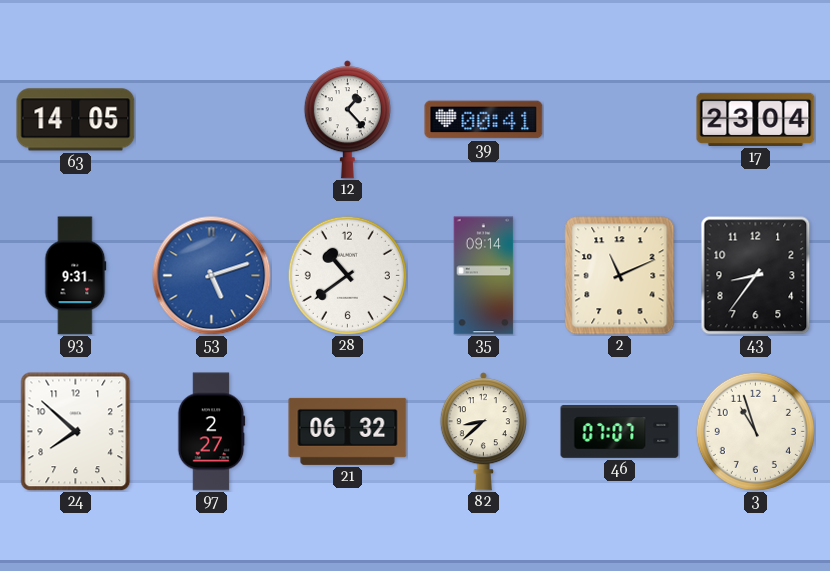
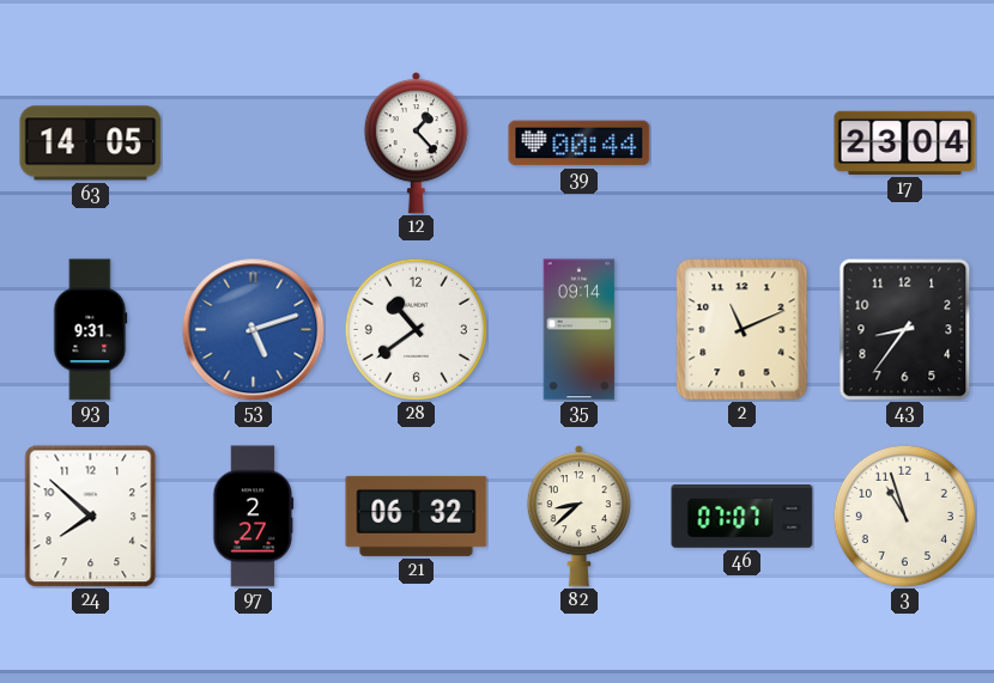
39: 00:41 -> 00:44 (580, 144)
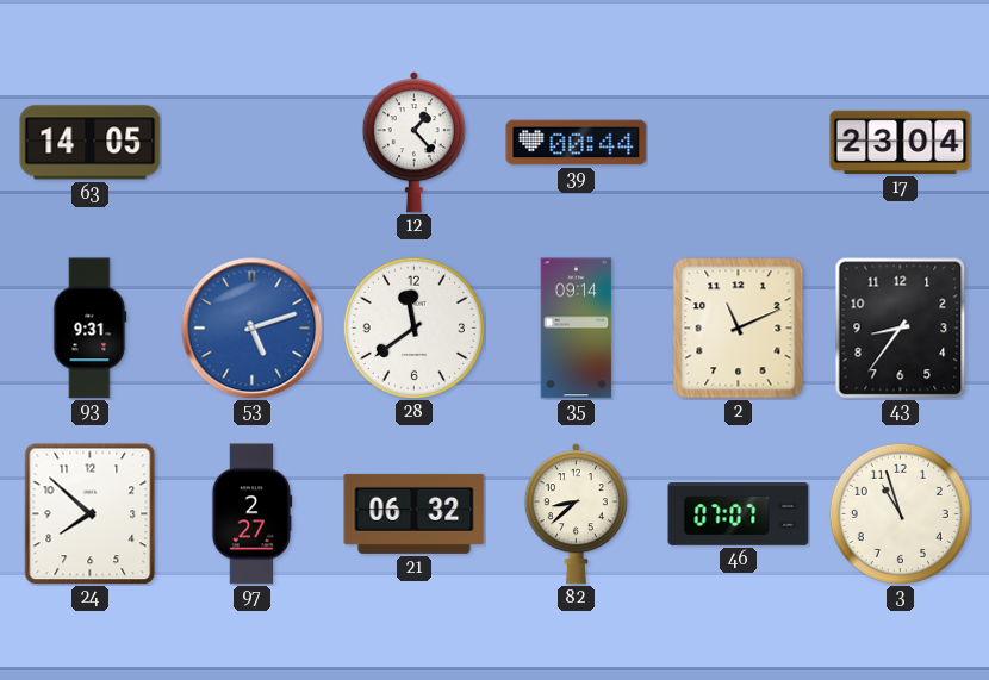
28: 10:39 -> 11:39 (413, 327)
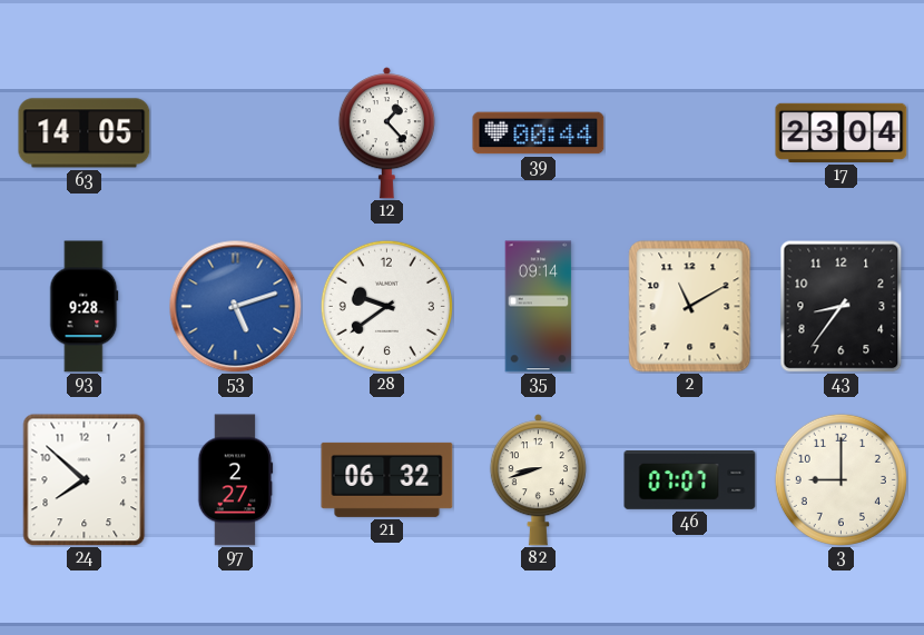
93: 9:31 -> 9:28 (83, 307)
28: 11:39 -> 9:39 (386, 306)
2: 11:11 -> 11:10 (690, 307)
82: 8:38 -> 8:42 (538, 480)
3: 10:57 -> 9:00 (841, 479)
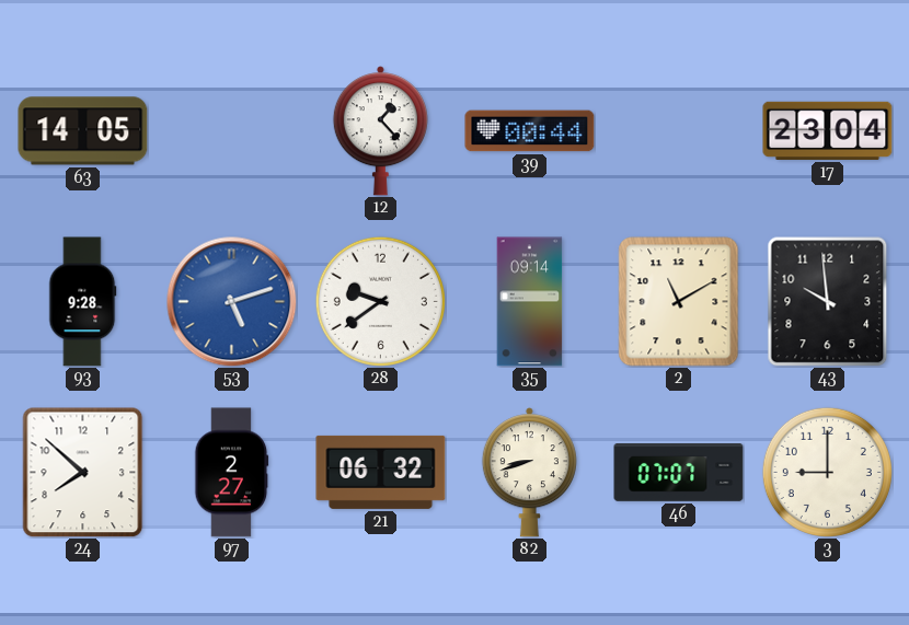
43: 8:36 -> 9:59 (828, 301)
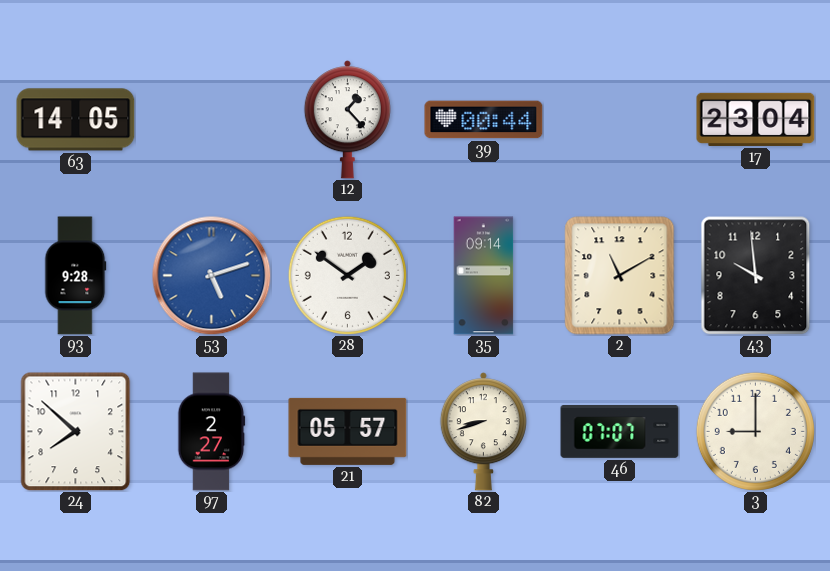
28: 9:39 -> 1:51 (347, 275)
21: 06:32 -> 05:57 (348, 431)
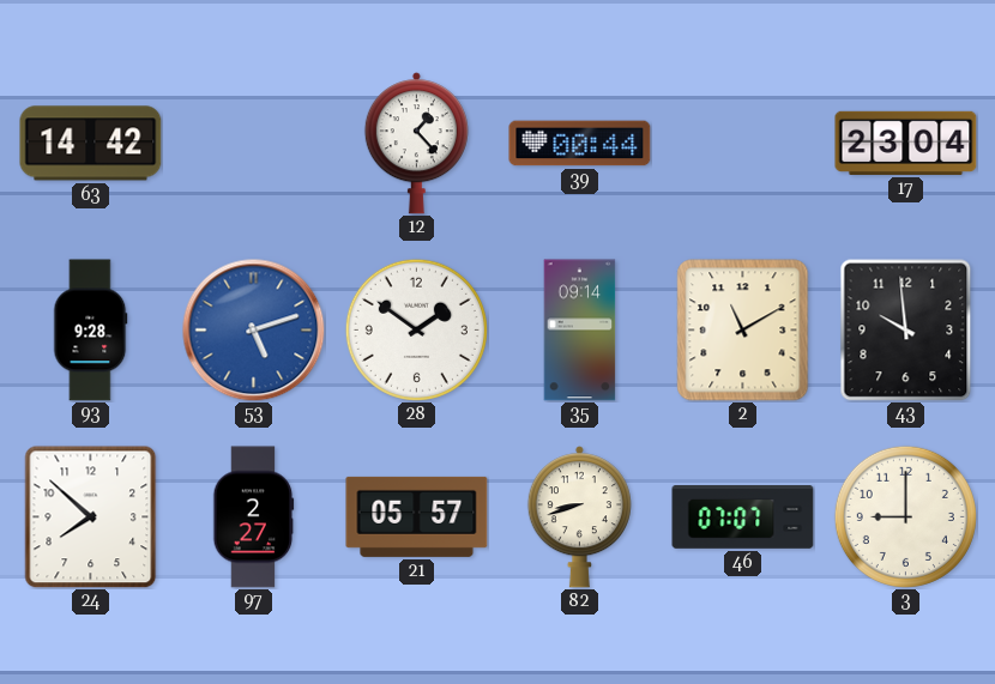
63: 14:05 -> 14:42 (91, 144)
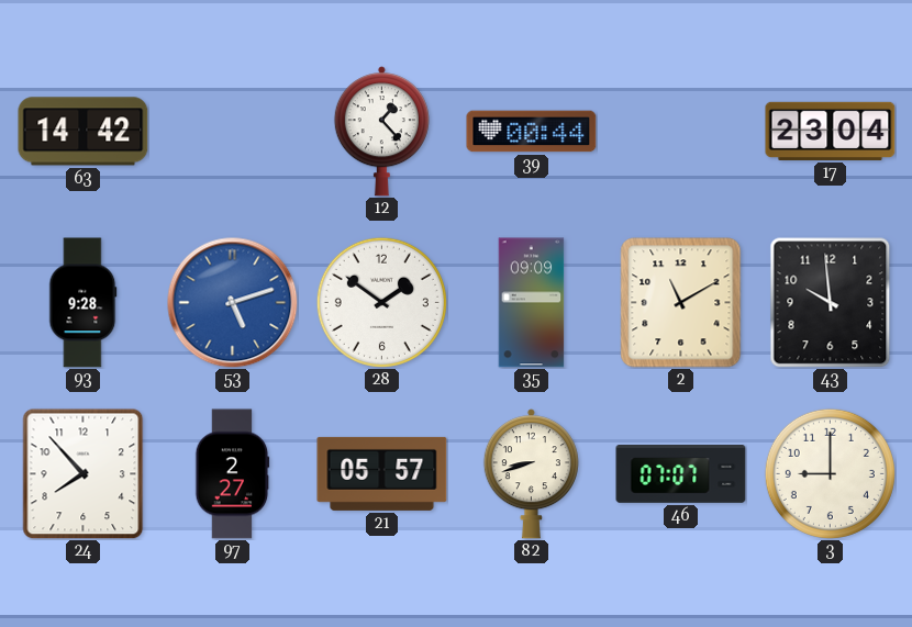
35: 09:14 -> 09:09 (532, 303)
24: 7:52 -> 7:53 (84, 473)
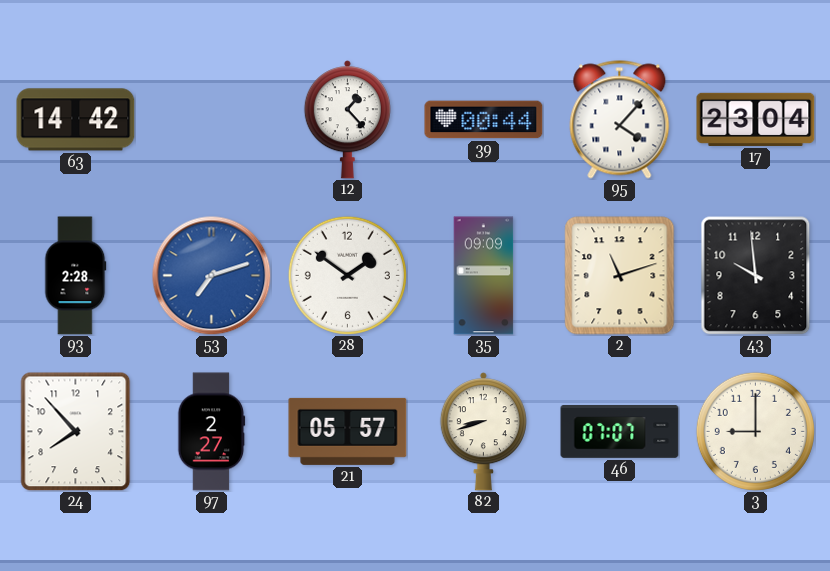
95: none -> 4:07 (620, 120)
93: 9:28 -> 2:28 (75, 276)
53: 5:12 -> 7:12 (212, 276)
2: 11:10 -> 11:12 (620, 276)
